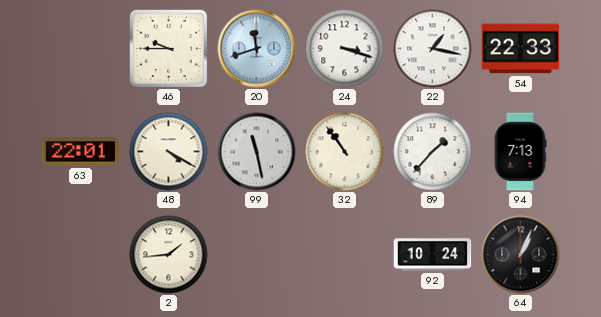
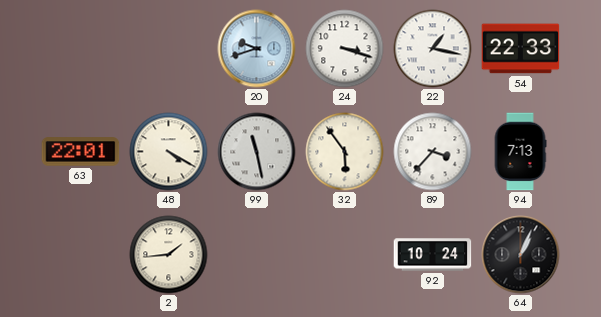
46: 9:45 -> none (168, 48)
20: 11:42 -> 9:42 (257, 49)
32: 10:54 -> 5:54 (345, 152)
89: 1:37 -> 3:37 (433, 152)
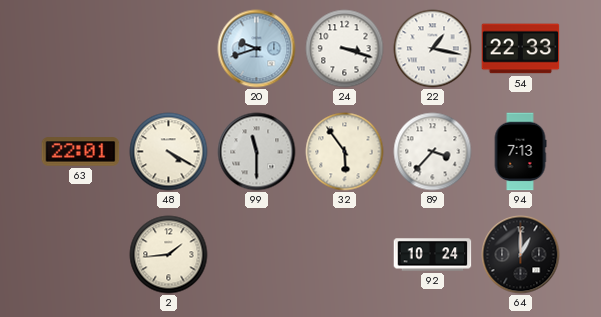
99: 11:28 -> 11:30 (257, 152)
64: 1:04 -> 1:00 (521, 255)
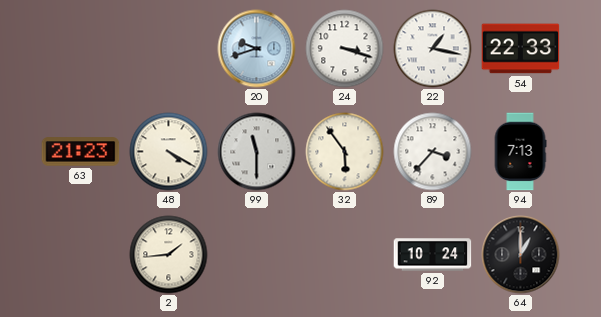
63: 22:01 -> 21:23 (81, 152)
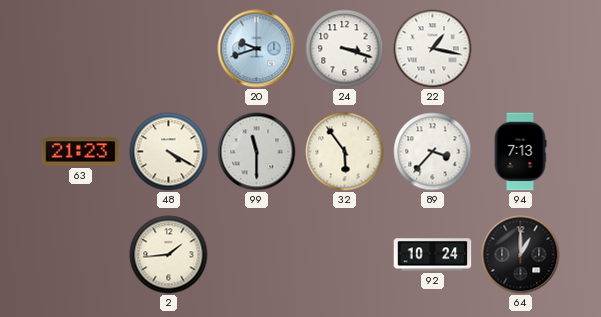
54: 22:33 -> none (521, 49)
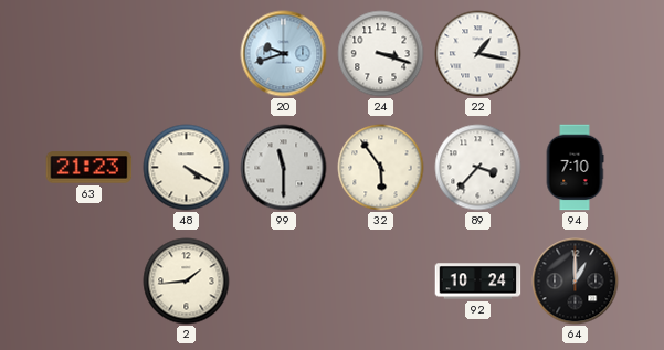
94: 7:13 -> 7:10 (575, 168)
